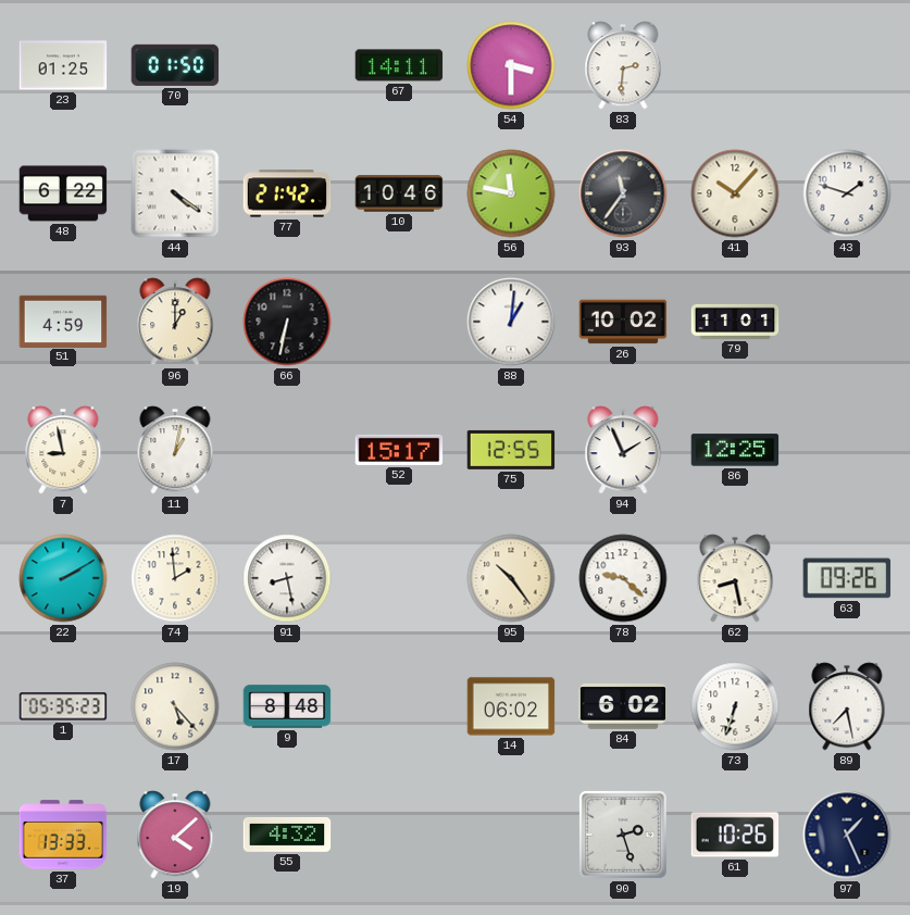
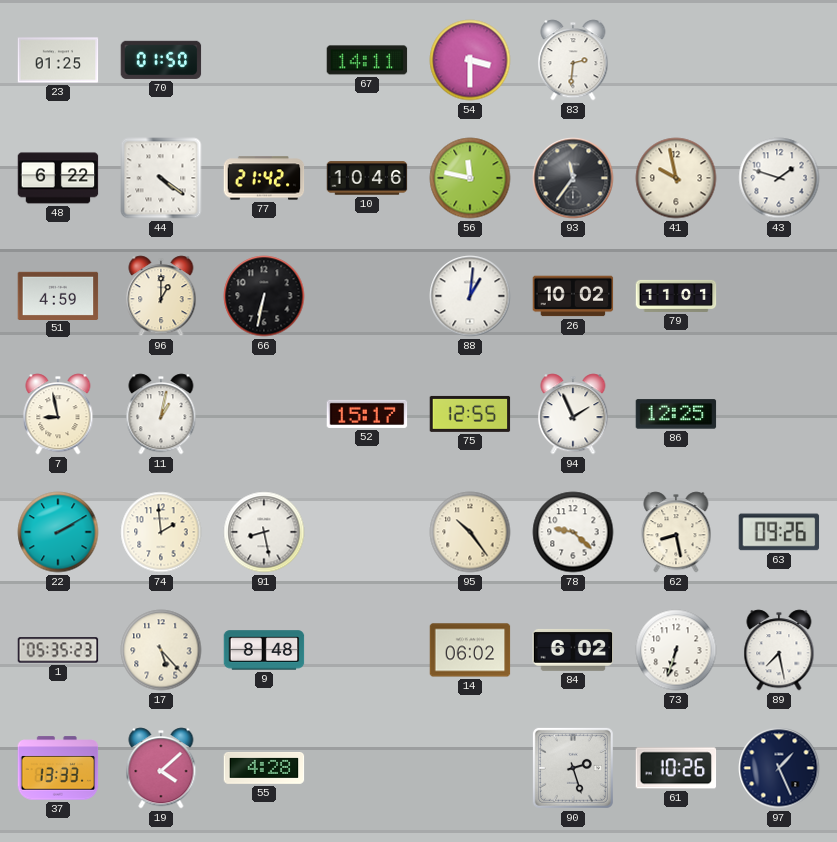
41: 10:07 -> 9:58 (676, 178)
55: 4:32 -> 4:28 (264, 769)
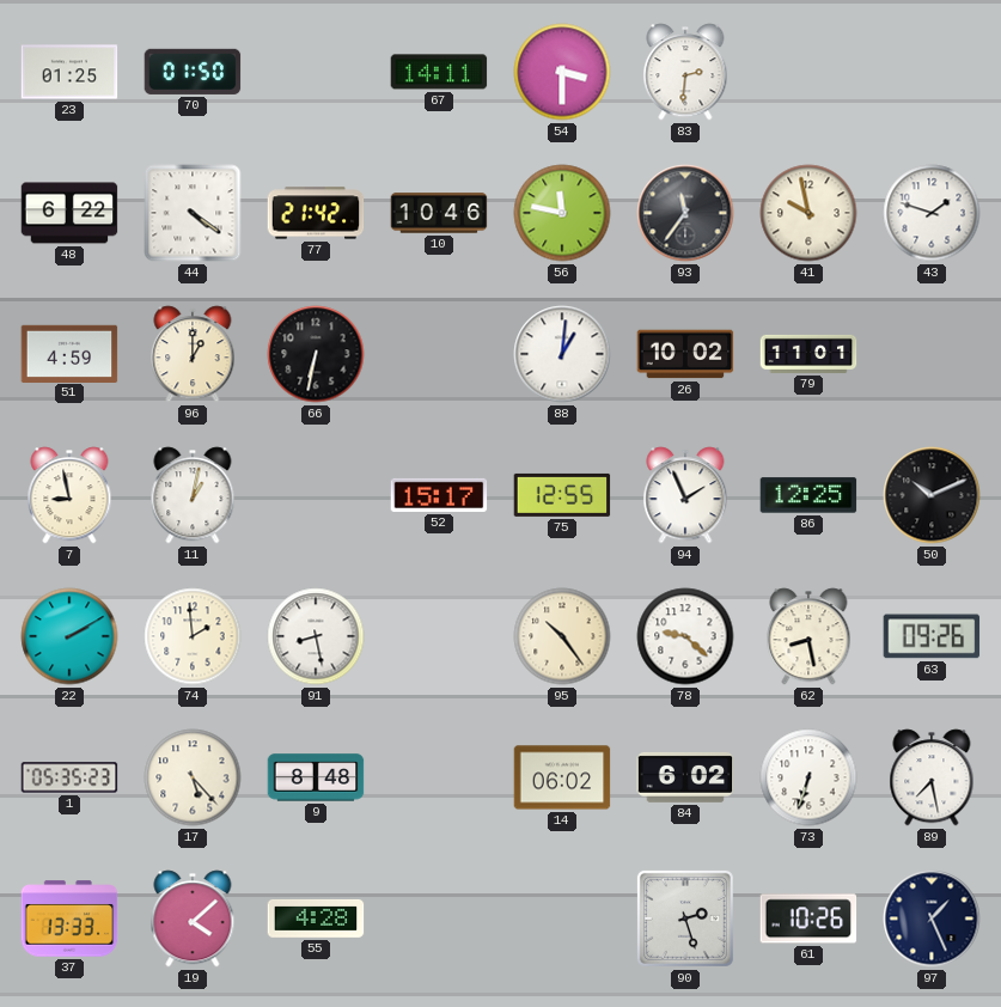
50: none -> 10:11 (932, 495)
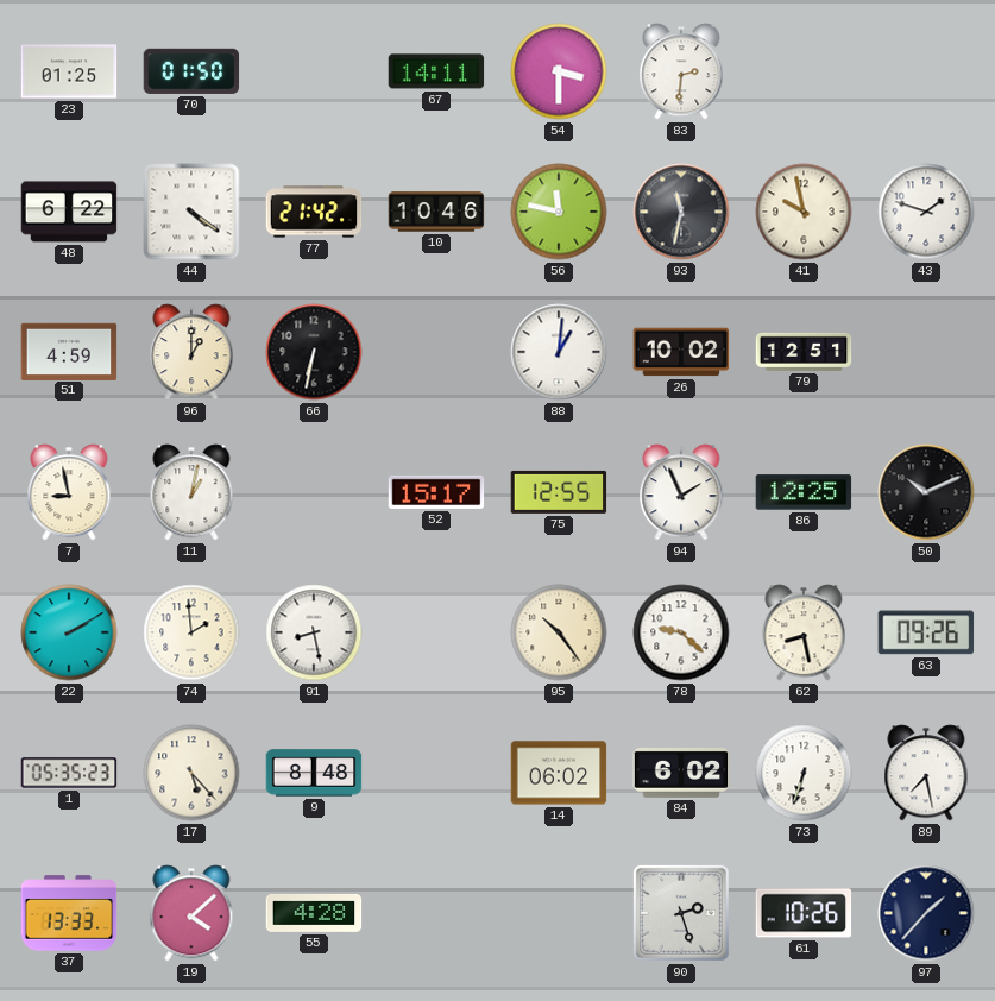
93: 11:36 -> 11:32 (681, 212)
79: 11:01 -> 12:51 (804, 352)
97: 1:26 -> 1:37 (926, 913)
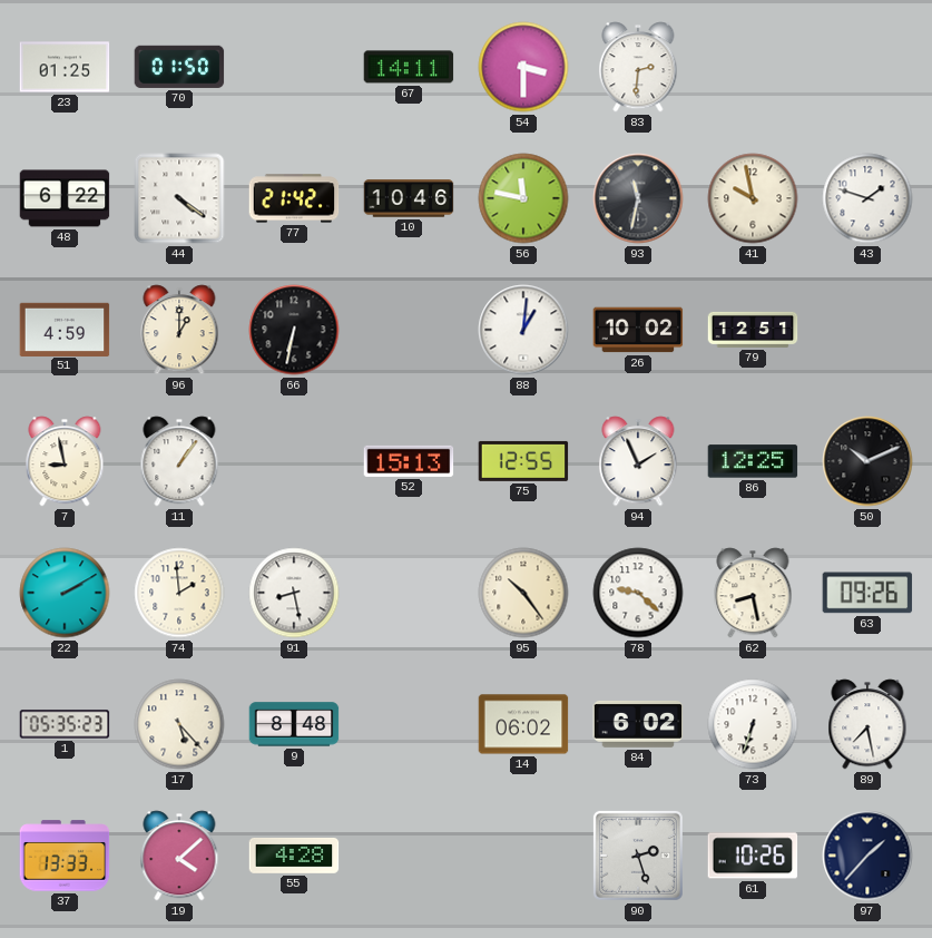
11: 1:02 -> 1:06 (179, 461)
52: 15:17 -> 15:13 (409, 461)
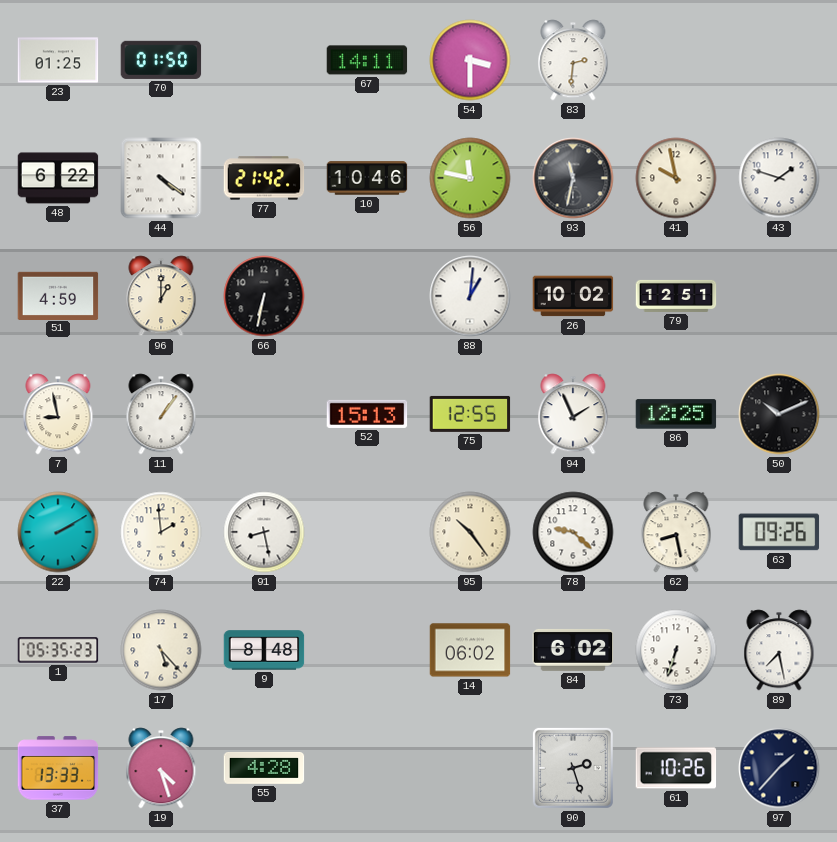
19: 4:08 -> 4:27 (161, 768)
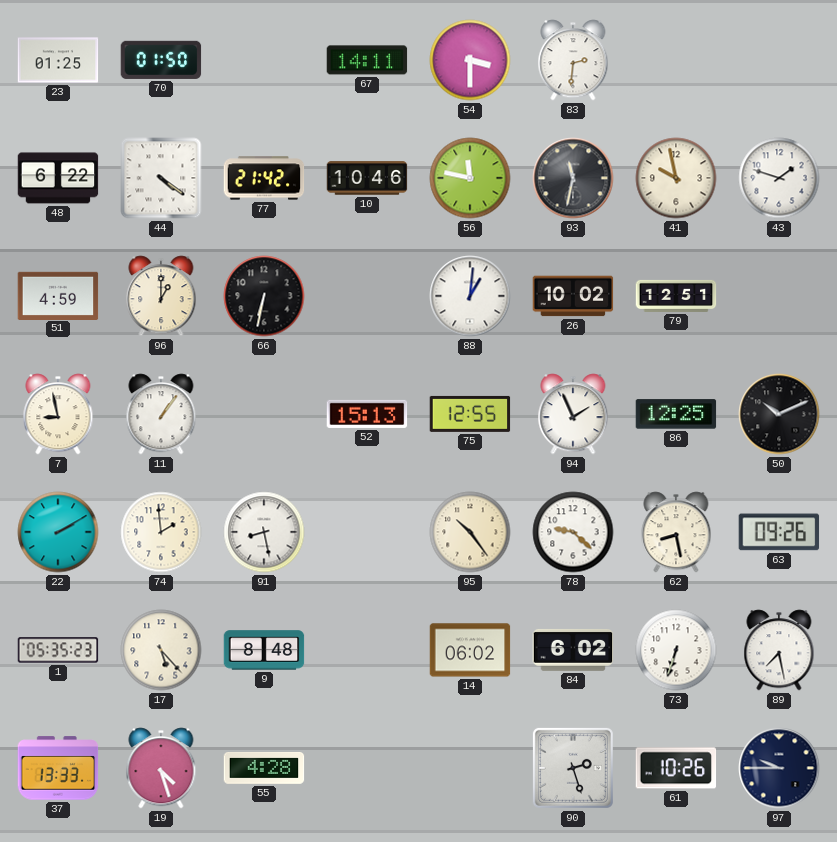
97: 1:37 -> 9:45 (779, 768)
